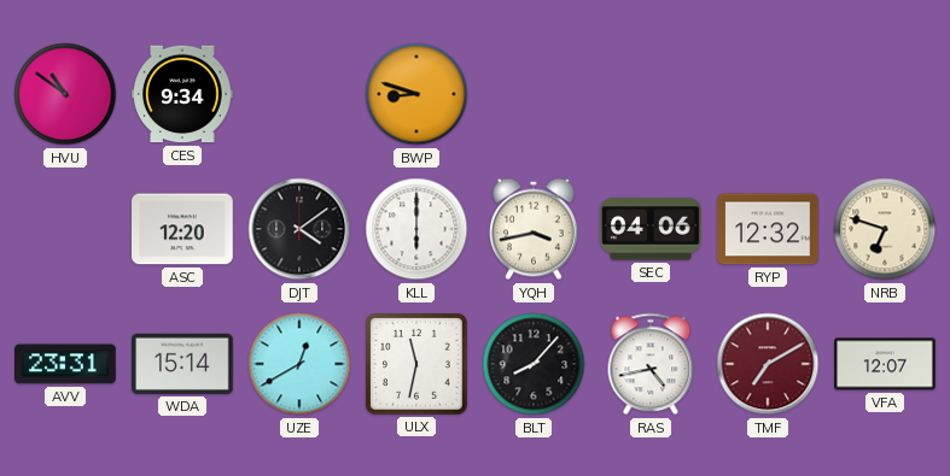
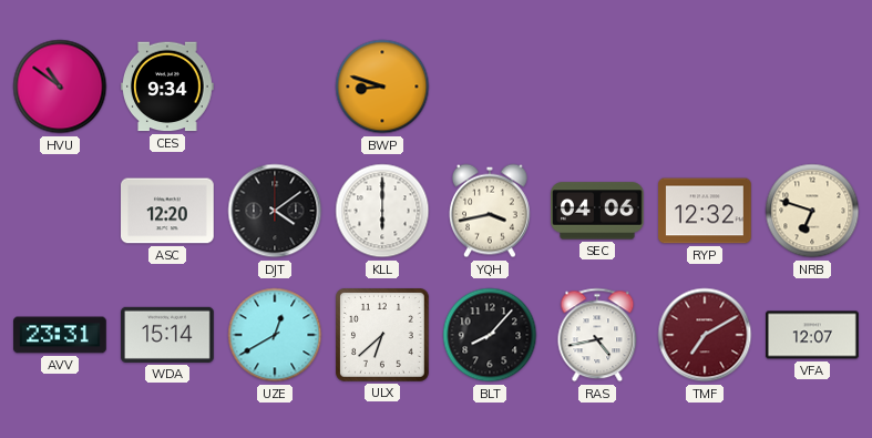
ULX: 11:32 -> 6:38 (383, 336)
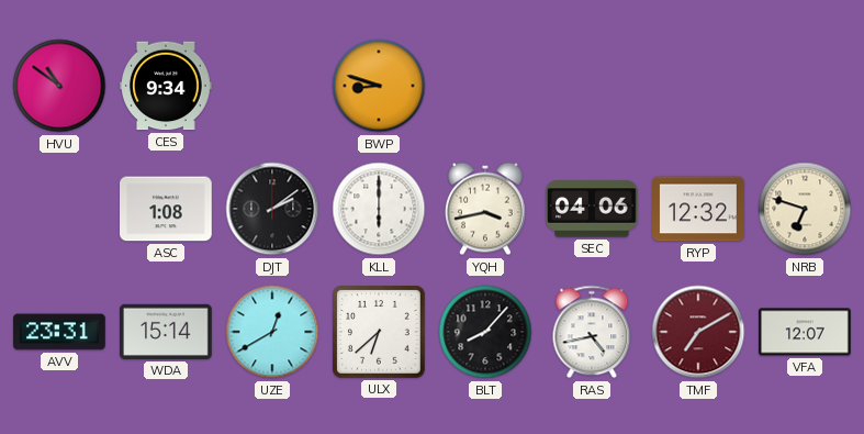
ASC: 12:20 -> 1:08 (166, 209)
DJT: 4:09 -> 2:09 (272, 209)
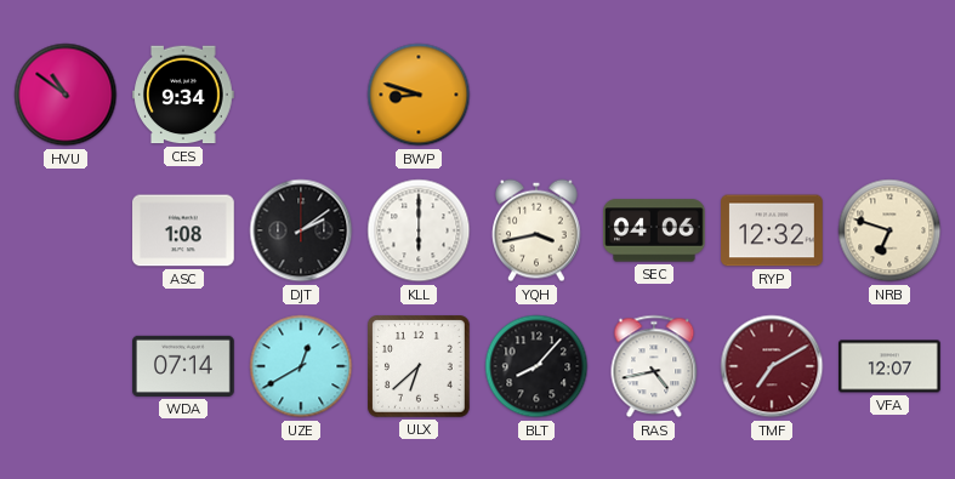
AVV: 23:31 -> none (59, 332)
WDA: 15:14 -> 07:14 (183, 366)
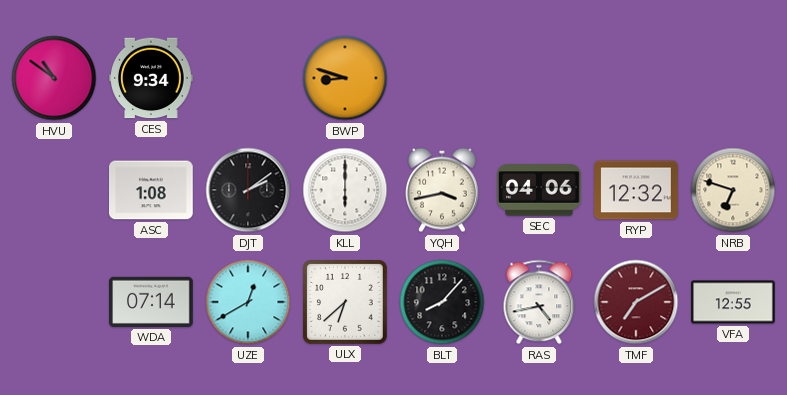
VFA: 12:07 -> 12:55 (733, 302)
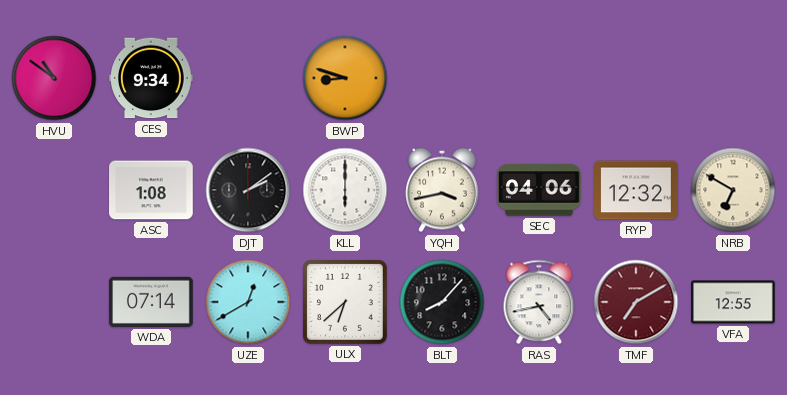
NRB: 6:48 -> 6:50 (733, 190)
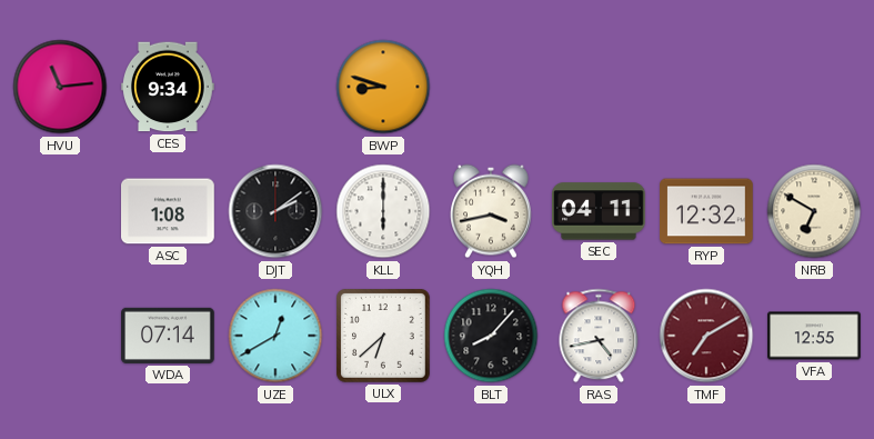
HVU: 10:51 -> 11:14 (60, 87)
SEC: 04:06 -> 04:11 (600, 211)
